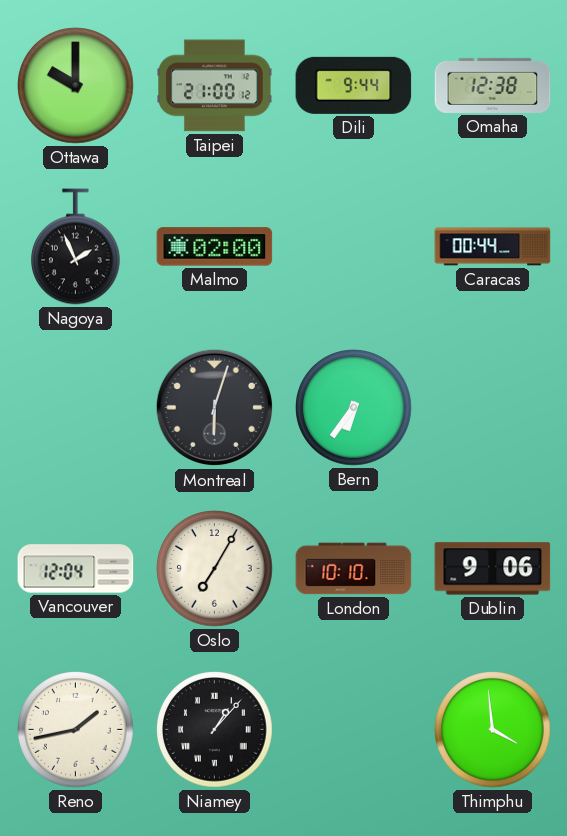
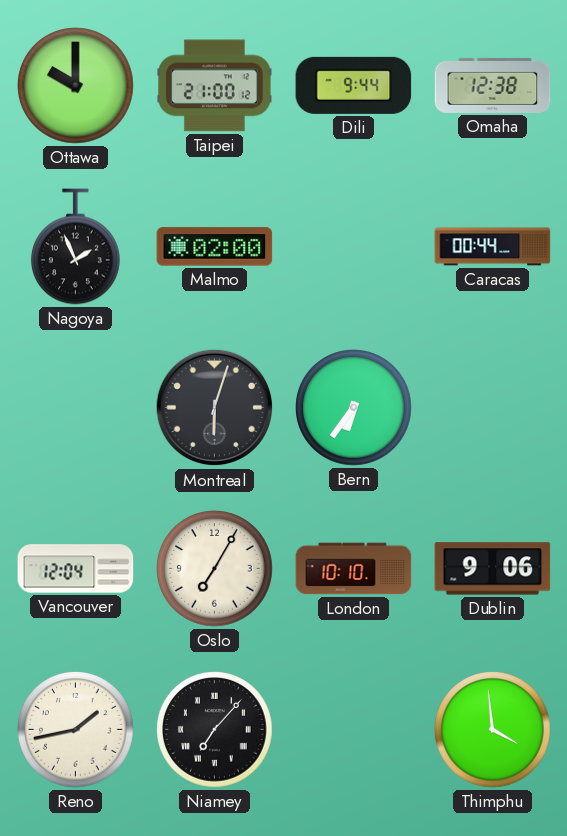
Niamey: 1:07 -> 7:07 (215, 730)
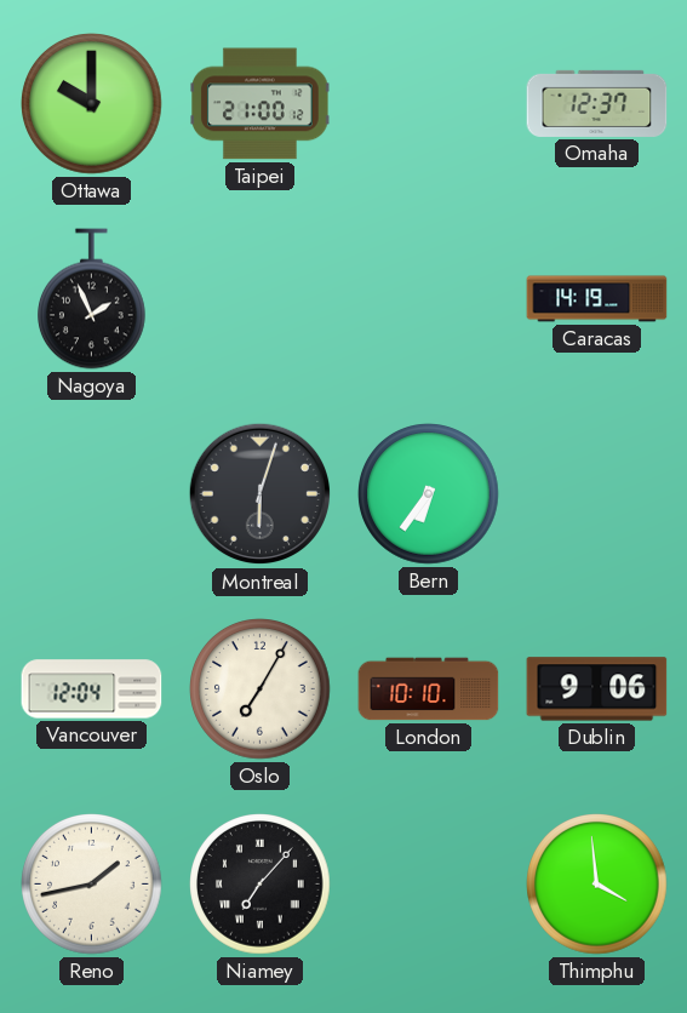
Dili: 9:44 -> none (354, 85)
Omaha: 12:38 -> 12:37 (597, 103)
Malmo: 02:00 -> none (215, 247)
Caracas: 00:44 -> 14:19 (597, 299)
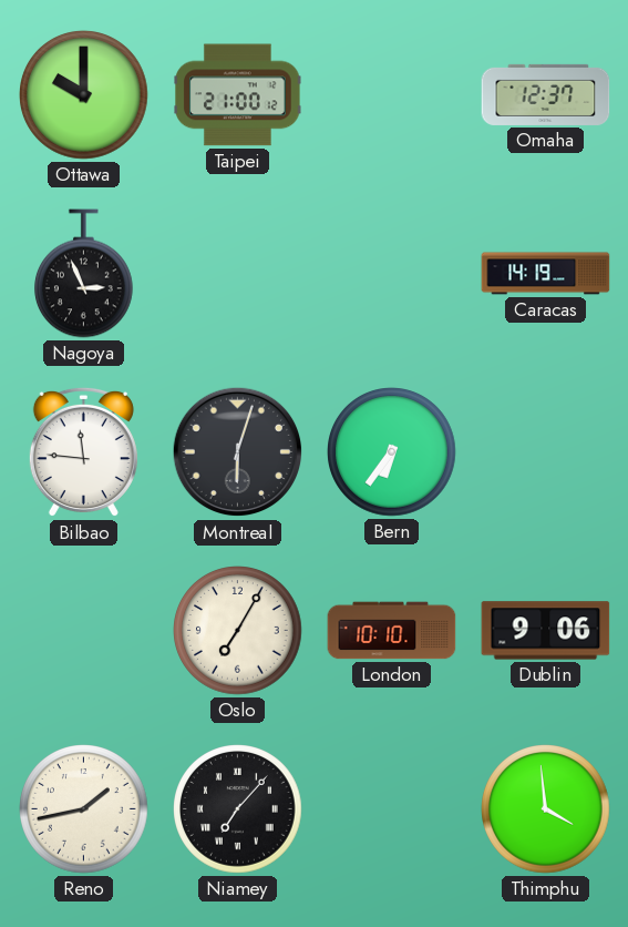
Nagoya: 1:56 -> 2:56 (84, 274)
Bilbao: none -> 11:46 (83, 452)
Vancouver: 12:04 -> none (92, 689)
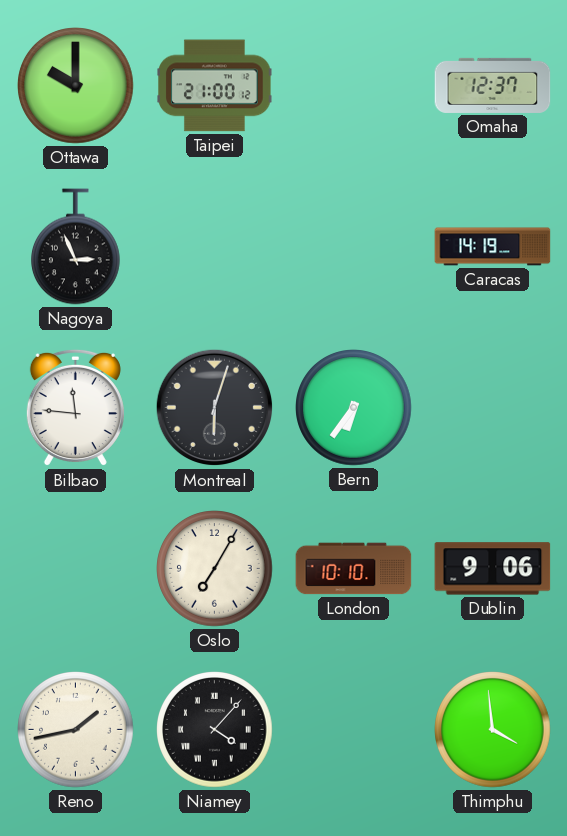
Niamey: 7:07 -> 4:07 (215, 730)
